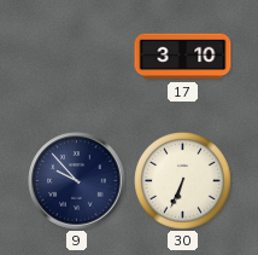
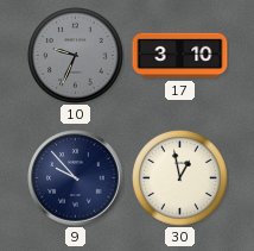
10: none -> 9:34 (76, 56)
30: 6:34 -> 12:58 (180, 178)
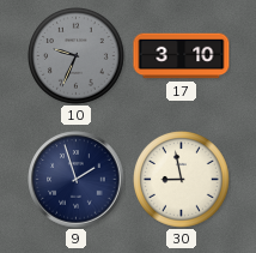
9: 9:53 -> 1:57 (77, 180)
30: 12:58 -> 8:58 (182, 180)
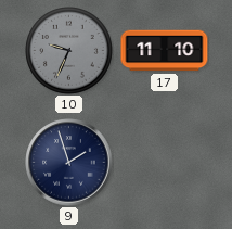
17: 3:10 -> 11:10 (165, 51)
30: 8:58 -> none (182, 180)
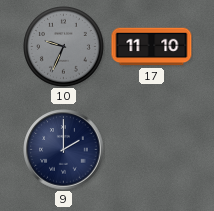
9: 1:57 -> 2:00 (64, 150)
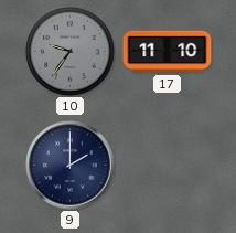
10: 9:34 -> 9:36 (71, 52)
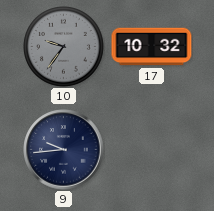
17: 11:10 -> 10:32 (152, 47)
9: 2:00 -> 9:44 (64, 150)
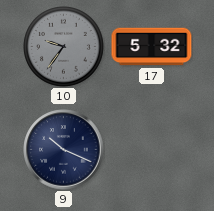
17: 10:32 -> 5:32 (152, 47)
9: 9:44 -> 10:19 (64, 150)
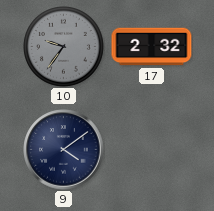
17: 5:32 -> 2:32 (152, 47)
9: 10:19 -> 4:09 (64, 150)
